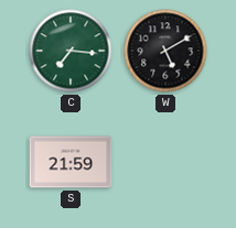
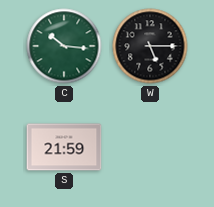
C: 7:16 -> 10:16 (64, 46)
W: 5:10 -> 5:15 (150, 46)
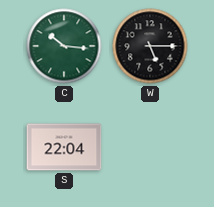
S: 21:59 -> 22:04 (64, 147)
